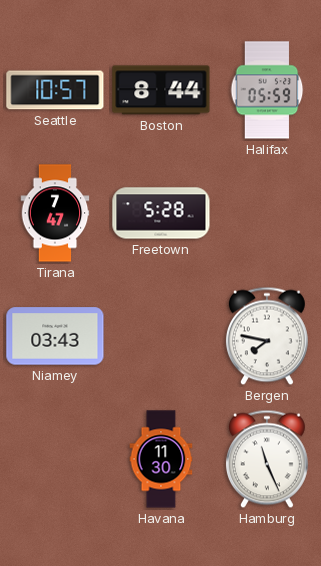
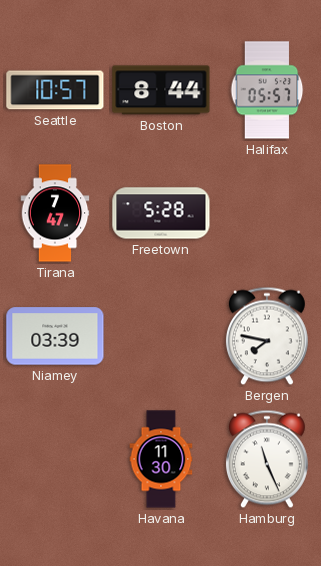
Halifax: 05:59 -> 05:57 (267, 90)
Niamey: 03:43 -> 03:39 (55, 336)
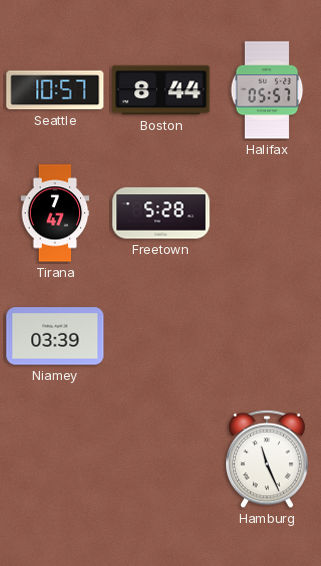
Bergen: 7:47 -> none (267, 336)
Havana: 11:30 -> none (161, 459)
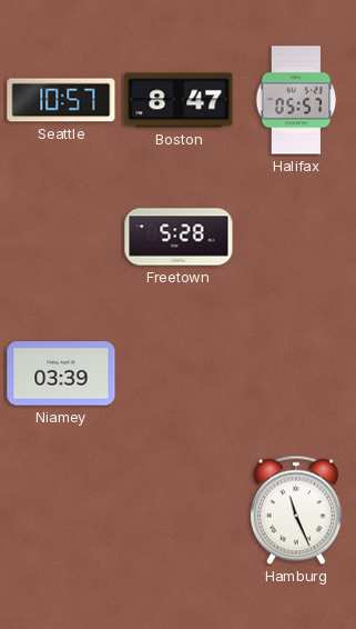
Boston: 8:44 -> 8:47 (179, 100)
Tirana: 7:47 -> none (55, 213)
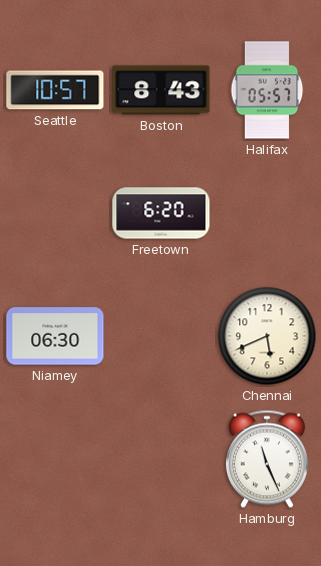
Boston: 8:47 -> 8:43 (161, 90)
Freetown: 5:28 -> 6:20 (161, 213)
Niamey: 03:39 -> 06:30 (55, 336)
Chennai: none -> 5:41 (267, 336)
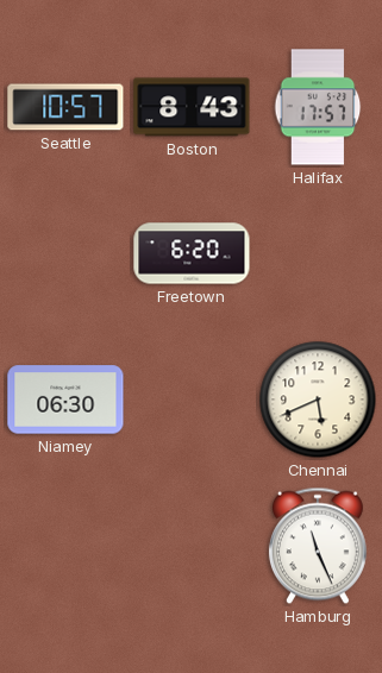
Halifax: 05:57 -> 17:57 (318, 107)
